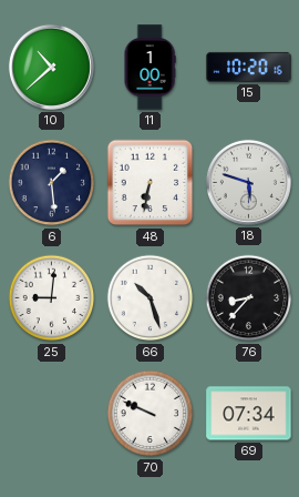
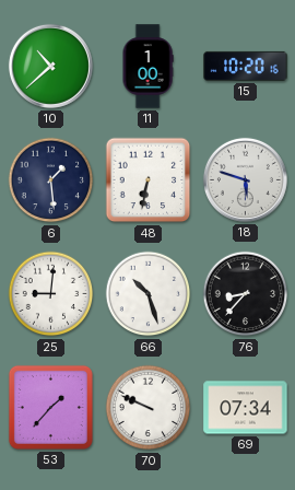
53: none -> 1:37 (50, 407)
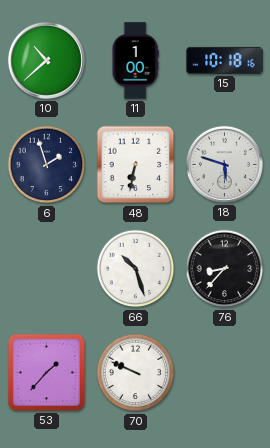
15: 10:20 -> 10:18 (225, 60)
6: 1:29 -> 1:57 (47, 165)
25: 9:01 -> none (51, 294)
69: 07:34 -> none (246, 408)
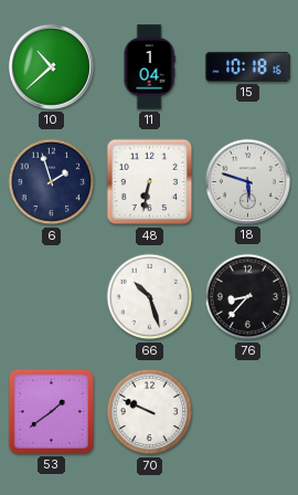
11: 1:00 -> 1:04 (149, 67)
53: 1:37 -> 1:39 (51, 411)
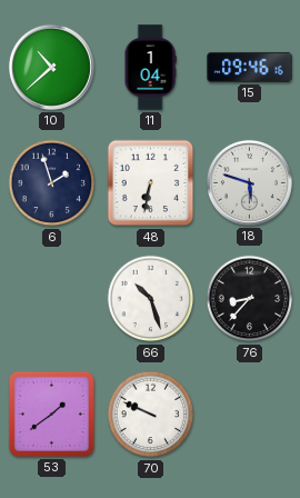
15: 10:18 -> 09:46 (250, 67)
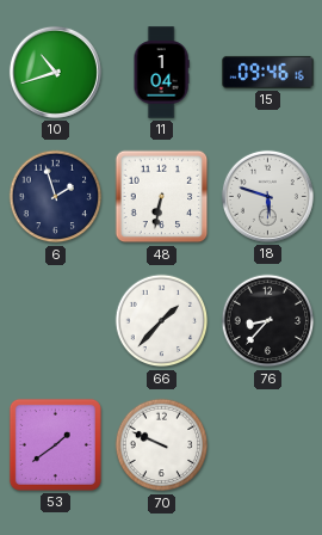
10: 10:38 -> 10:42 (55, 72)
66: 10:27 -> 1:37 (162, 321)
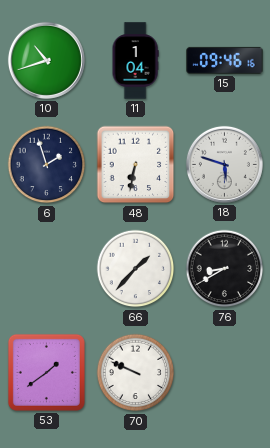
76: 8:37 -> 8:40 (225, 269)
